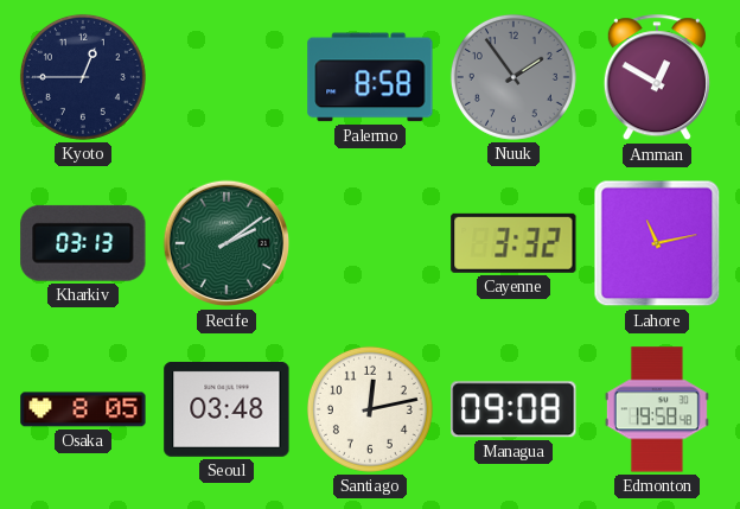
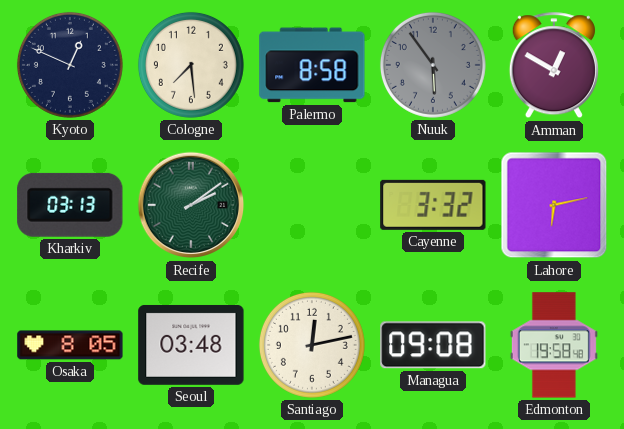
Kyoto: 12:45 -> 12:49 (70, 65)
Cologne: none -> 7:29 (191, 65)
Nuuk: 1:54 -> 5:54 (433, 65)
Lahore: 11:13 -> 6:13 (554, 205)
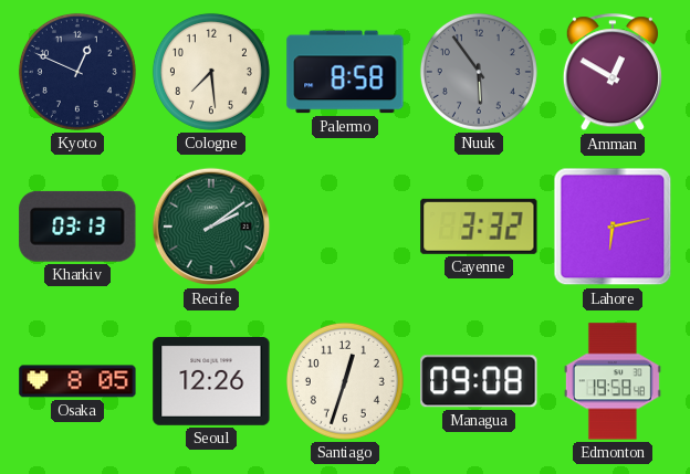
Seoul: 03:48 -> 12:26 (211, 381)
Santiago: 12:13 -> 12:33 (345, 381)
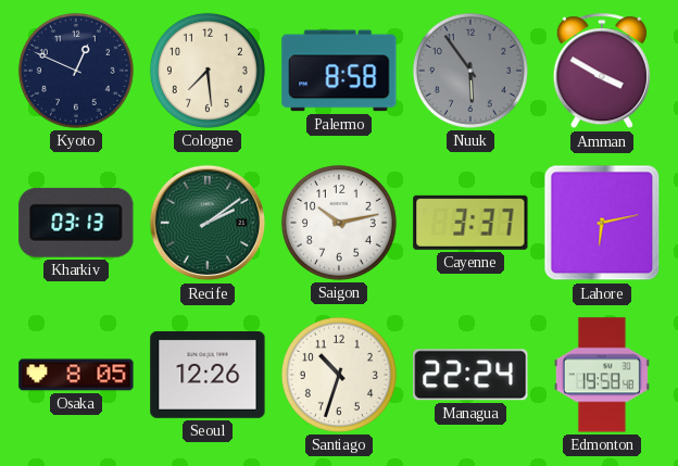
Amman: 12:50 -> 3:50 (602, 72)
Saigon: none -> 10:13 (339, 223)
Cayenne: 3:32 -> 3:37 (470, 223)
Santiago: 12:33 -> 10:33 (339, 375)
Managua: 09:08 -> 22:24 (470, 375)
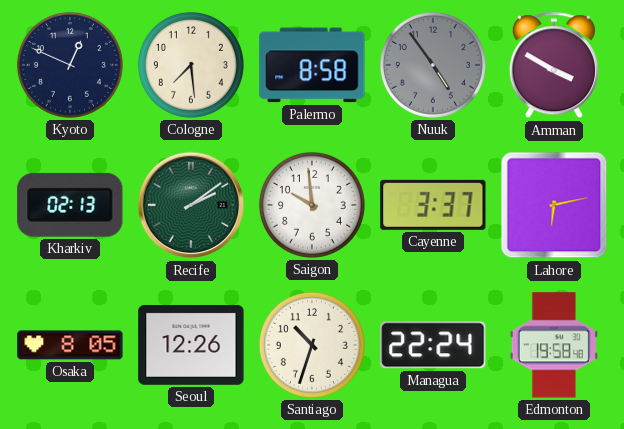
Nuuk: 5:54 -> 4:54 (433, 65)
Kharkiv: 03:13 -> 02:13 (70, 205)
Saigon: 10:13 -> 9:59 (312, 205)
